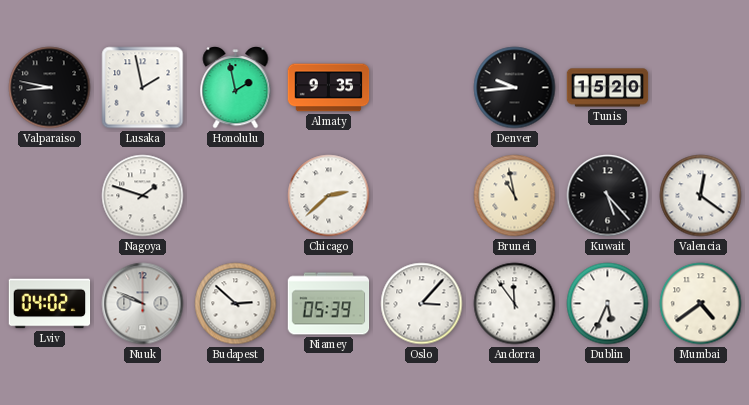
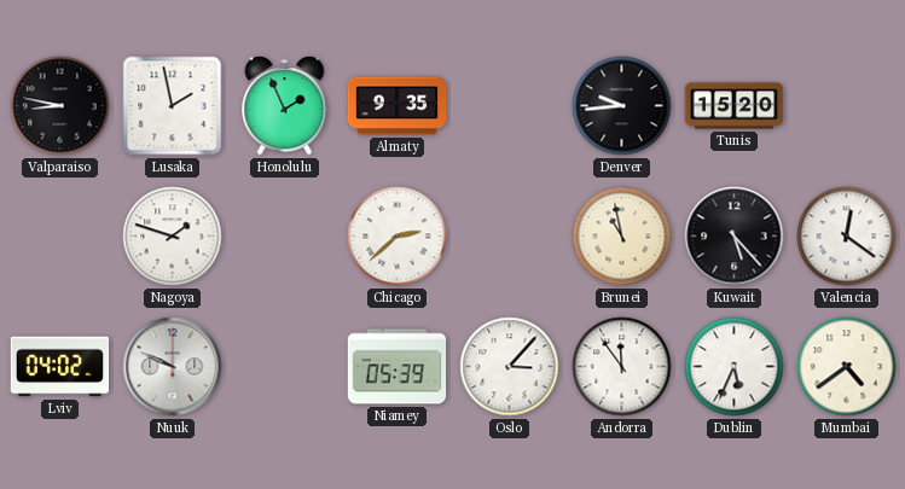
Honolulu: 1:58 -> 1:56 (285, 106)
Budapest: 2:52 -> none (236, 304)
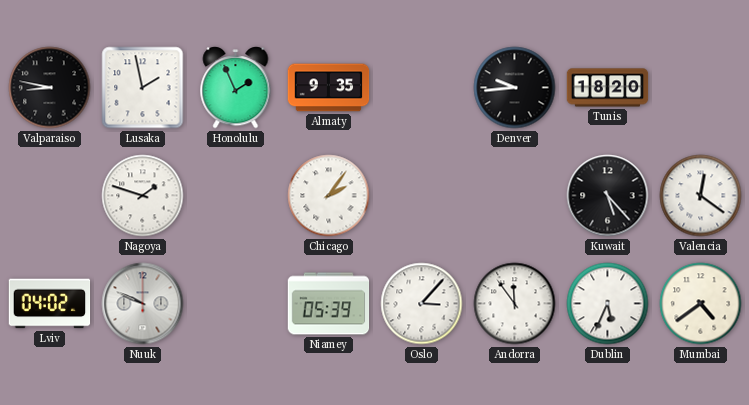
Tunis: 15:20 -> 18:20 (608, 88)
Chicago: 2:38 -> 2:06 (329, 196)
Brunei: 10:58 -> none (622, 237)
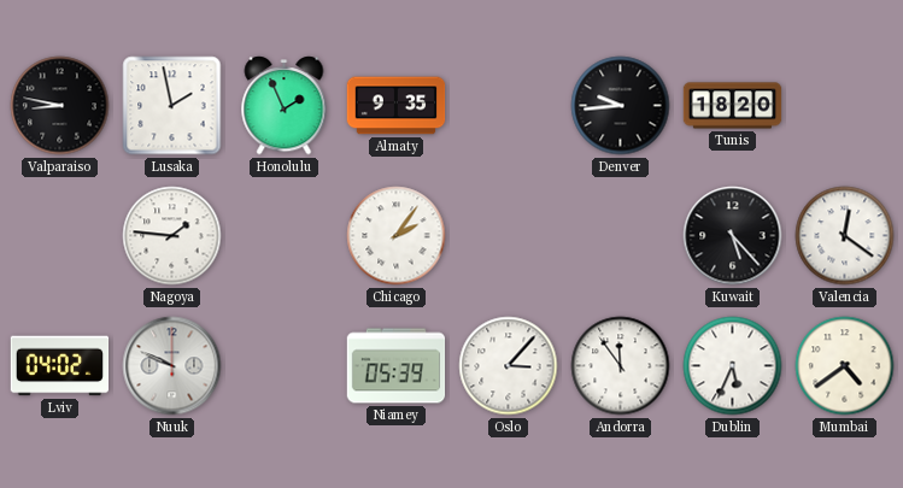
Nagoya: 1:48 -> 1:46 (172, 236)
